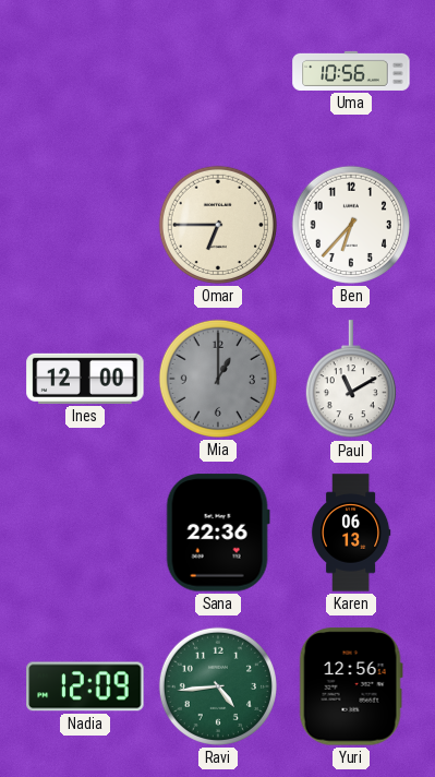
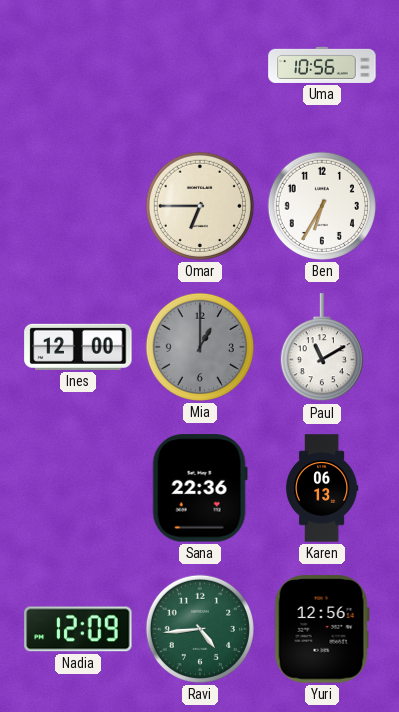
Ben: 6:37 -> 6:35 (322, 206)
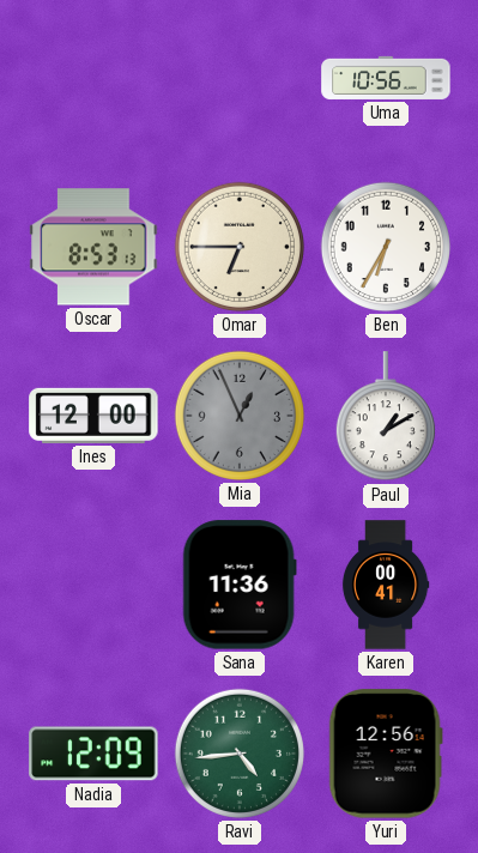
Oscar: none -> 8:53 (93, 247)
Mia: 1:00 -> 12:56 (240, 416)
Paul: 11:10 -> 1:10 (386, 417)
Sana: 22:36 -> 11:36 (240, 585)
Karen: 06:13 -> 00:41 (386, 585)
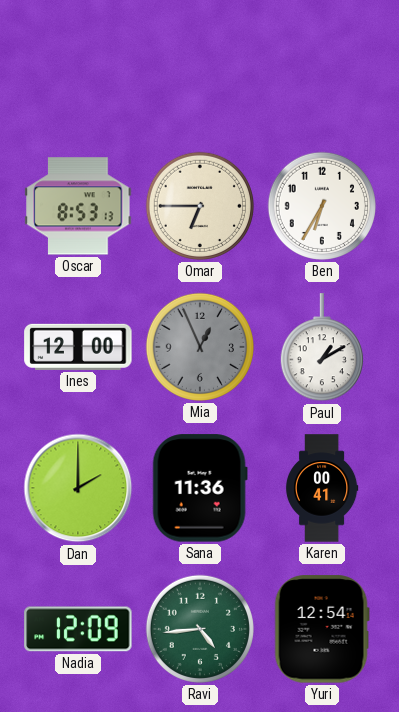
Uma: 10:56 -> none (386, 78)
Dan: none -> 2:00 (78, 488)
Yuri: 12:56 -> 12:54 (322, 629)
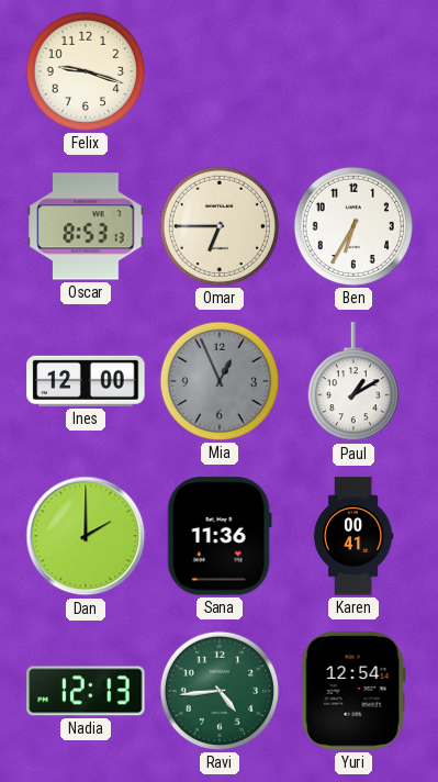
Felix: none -> 9:18 (86, 71)
Nadia: 12:09 -> 12:13 (86, 691)
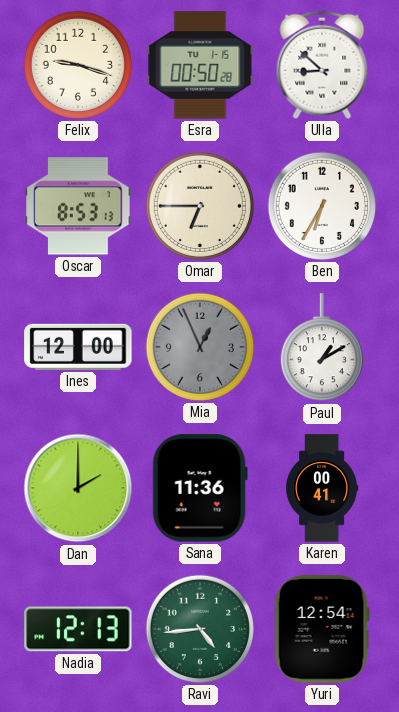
Esra: none -> 00:50 (200, 65)
Ulla: none -> 8:52 (322, 65)
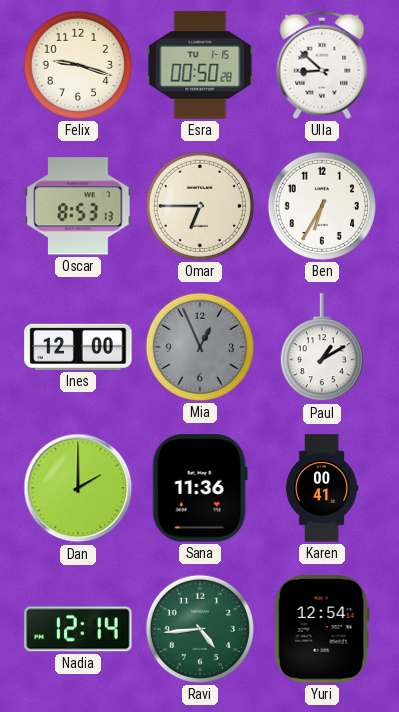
Nadia: 12:13 -> 12:14 (78, 629)
